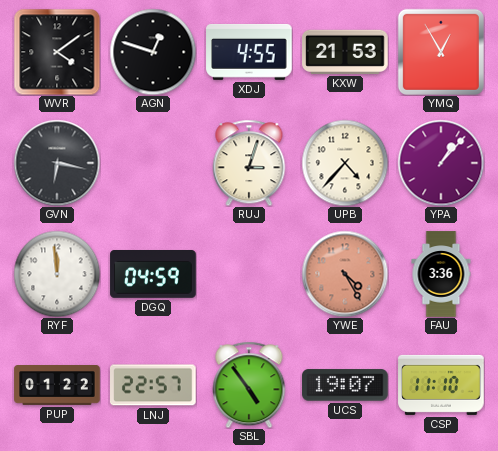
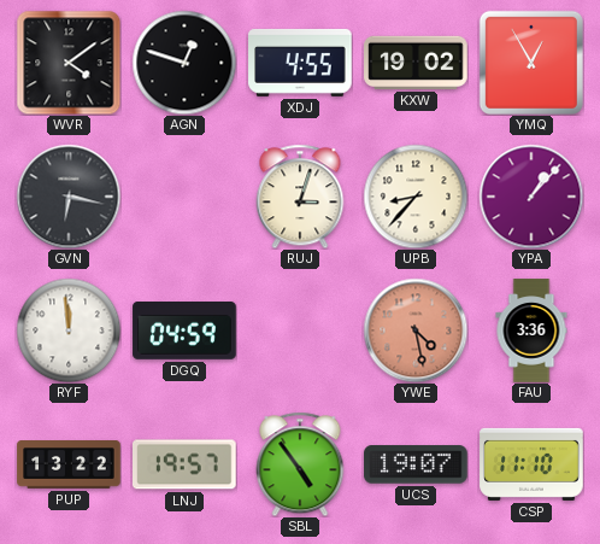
KXW: 21:53 -> 19:02 (416, 63)
UPB: 4:37 -> 8:37 (416, 197)
YWE: 4:25 -> 4:28 (416, 331)
PUP: 01:22 -> 13:22 (69, 464)
LNJ: 22:57 -> 19:57 (186, 464)
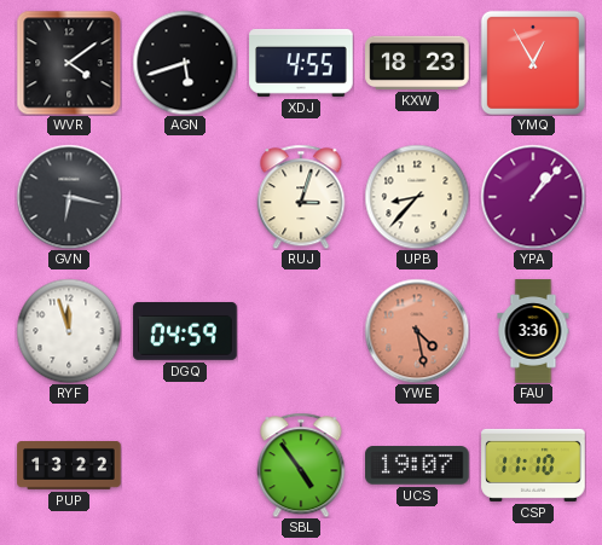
AGN: 12:48 -> 5:42 (185, 63)
KXW: 19:02 -> 18:23 (417, 63)
RYF: 11:59 -> 11:57 (69, 331)
LNJ: 19:57 -> none (186, 464)
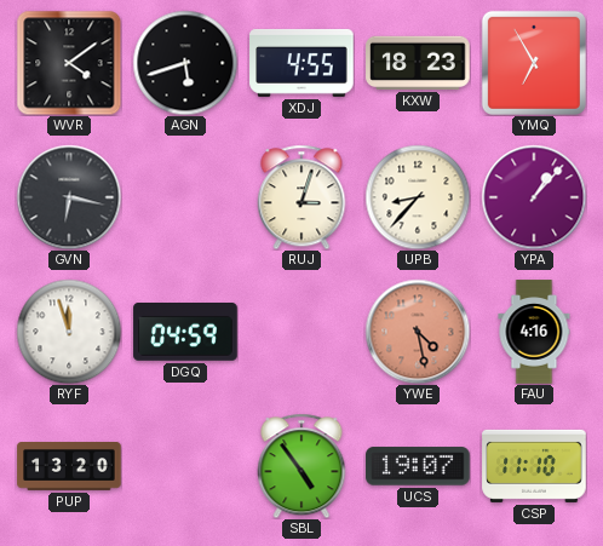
YMQ: 12:55 -> 6:55 (534, 63)
FAU: 3:36 -> 4:16 (534, 332)
PUP: 13:22 -> 13:20 (69, 466)
